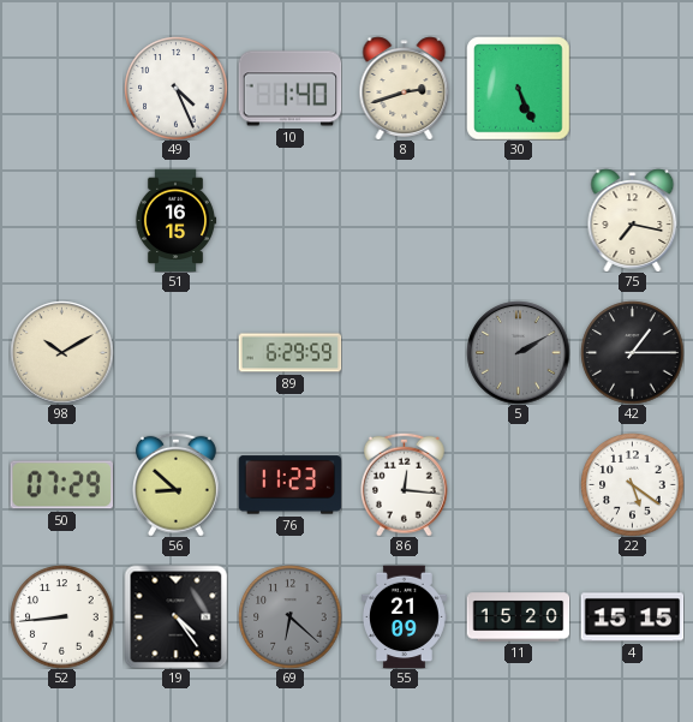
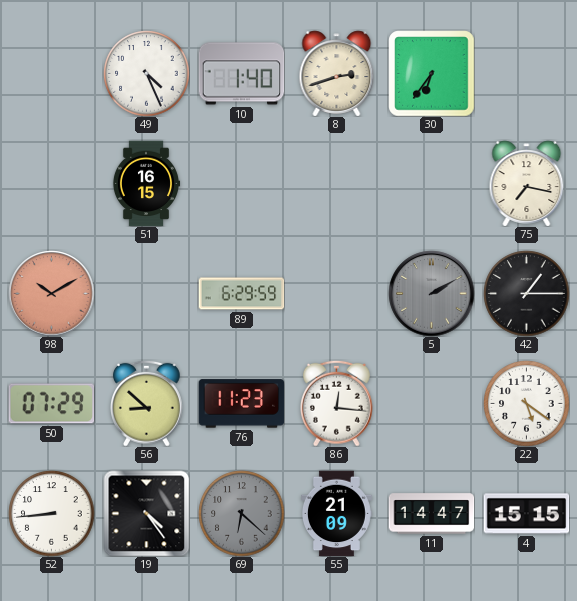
30: 5:26 -> 6:36 (431, 73)
98 dial: cream -> salmon (51, 293)
11: 15:20 -> 14:47 (431, 514)
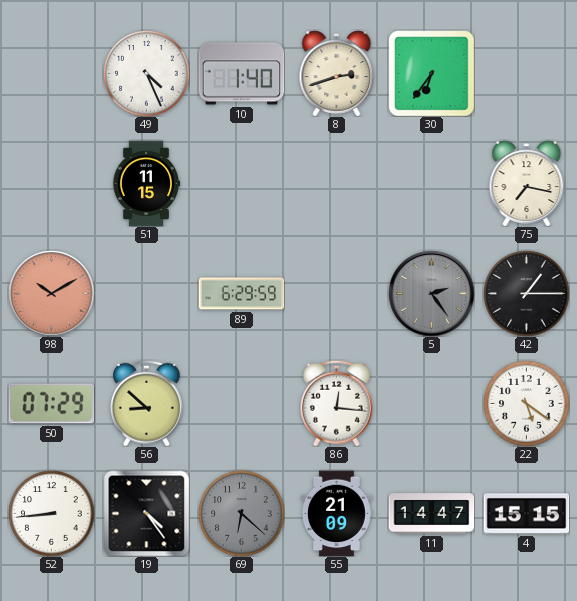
51: 16:15 -> 11:15 (146, 183)
5: 2:10 -> 2:24 (431, 293)
76: 11:23 -> none (241, 404)
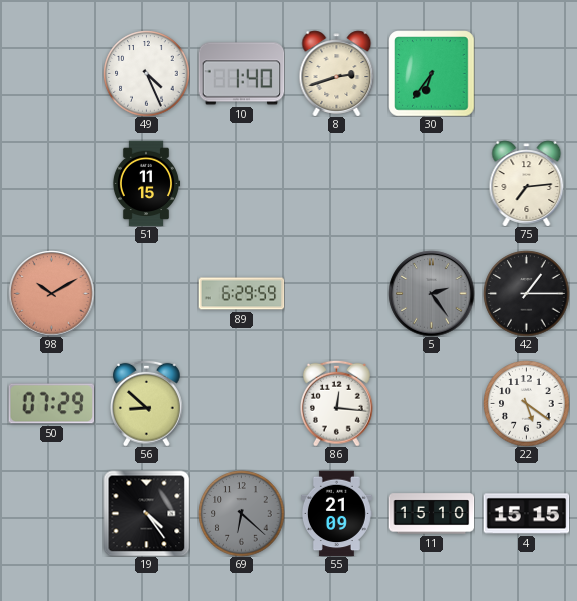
75: 7:17 -> 7:14 (527, 183)
52: 8:44 -> none (51, 513)
11: 14:47 -> 15:10 (431, 514)
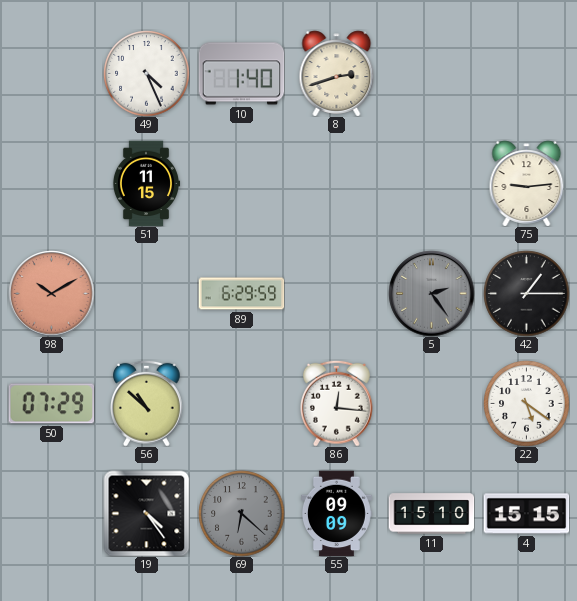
30: 6:36 -> none (431, 73)
75: 7:14 -> 9:14 (527, 183)
56: 8:52 -> 10:52 (147, 403)
55: 21:09 -> 09:09 (336, 513)
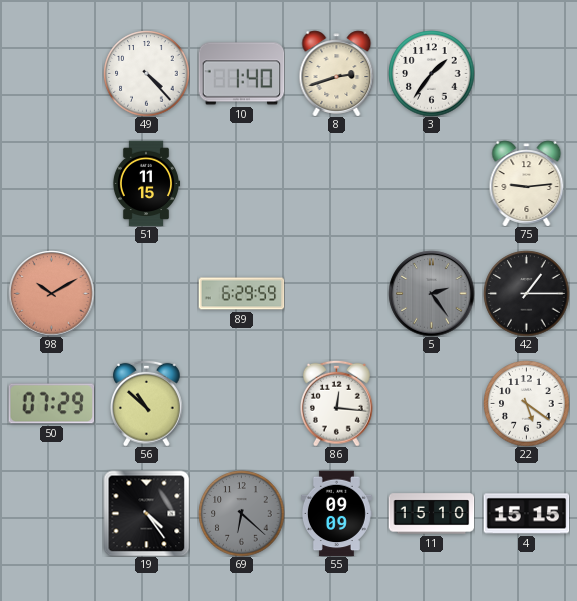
49: 4:26 -> 4:23 (146, 73)
3: none -> 1:36 (431, 73)
